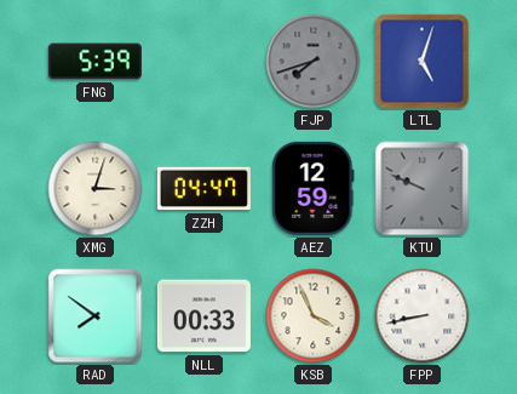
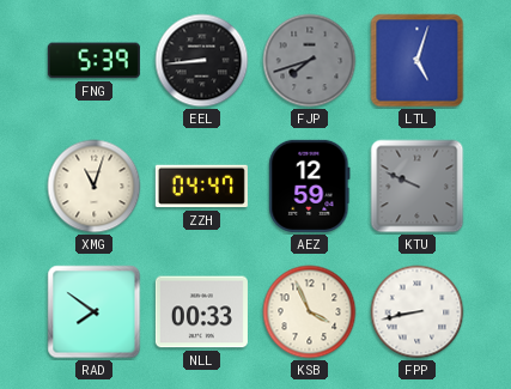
EEL: none -> 8:44 (202, 61)
XMG: 3:03 -> 11:03 (95, 187)
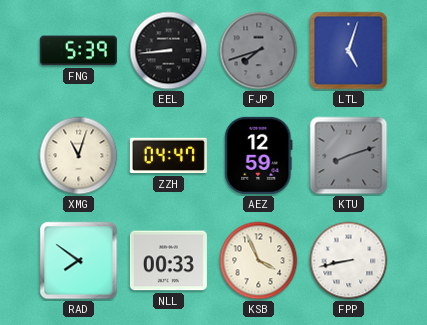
KTU: 9:49 -> 8:12 (349, 156)
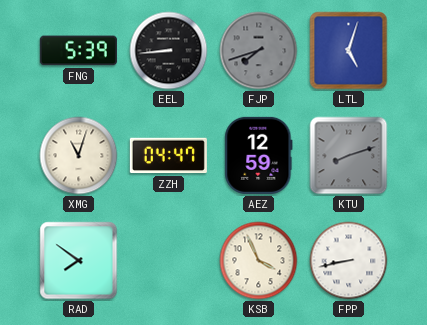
NLL: 00:33 -> none (168, 261)
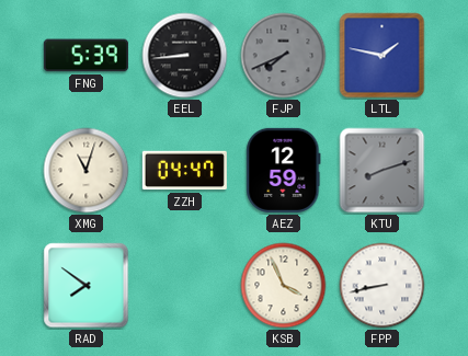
FJP: 7:42 -> 7:41 (284, 56)
LTL: 5:03 -> 1:47 (383, 56)
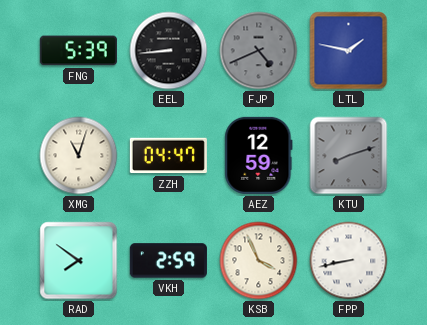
FJP: 7:41 -> 4:41 (259, 51)
VKH: none -> 2:59 (168, 261)
